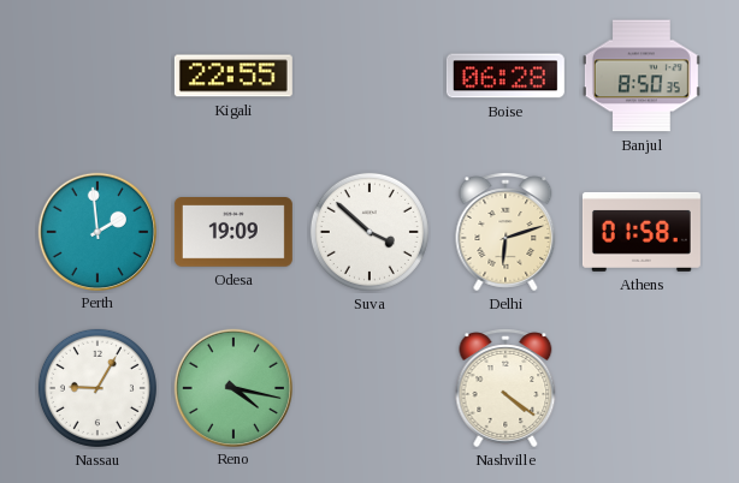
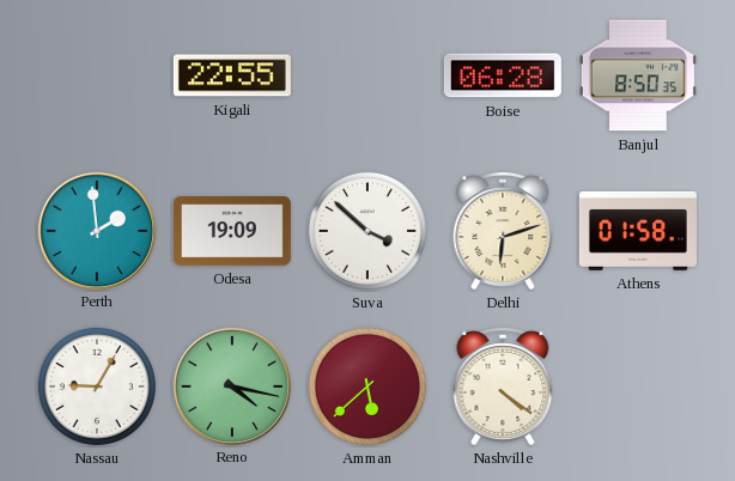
Amman: none -> 5:38 (367, 386)
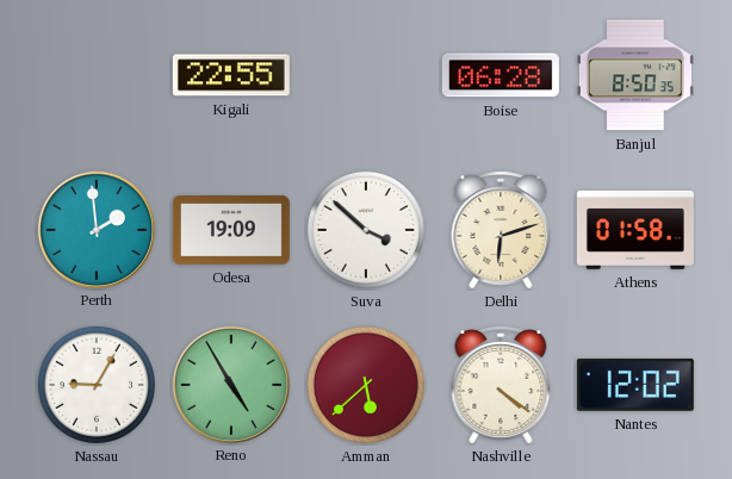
Reno: 4:17 -> 4:55 (230, 384)
Nantes: none -> 12:02 (635, 385)
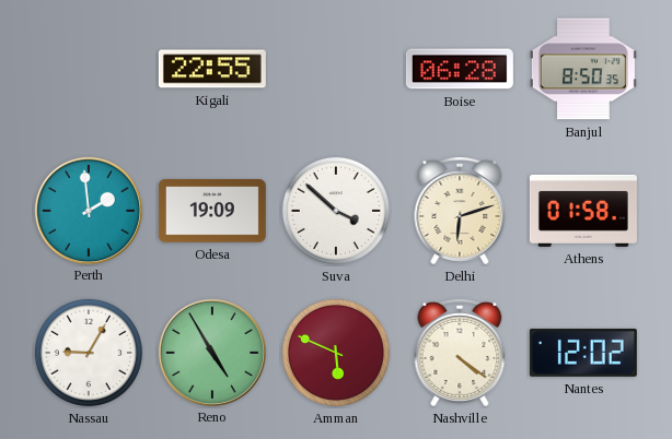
Amman: 5:38 -> 5:49 (336, 353)
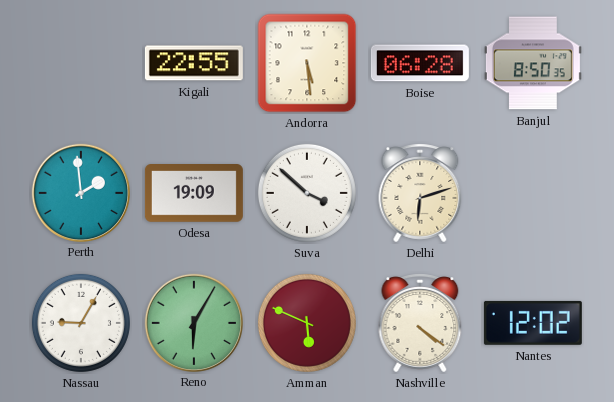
Andorra: none -> 5:29 (307, 63)
Athens: 01:58 -> none (583, 211)
Reno: 4:55 -> 6:05 (193, 322)
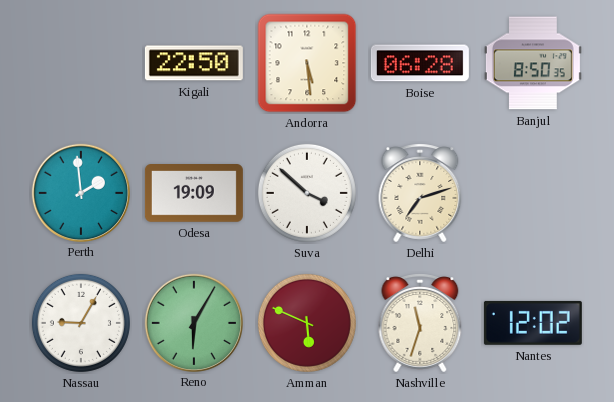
Kigali: 22:55 -> 22:50 (194, 63)
Delhi: 6:12 -> 7:12 (420, 193)
Nashville: 4:21 -> 11:33 (420, 323)
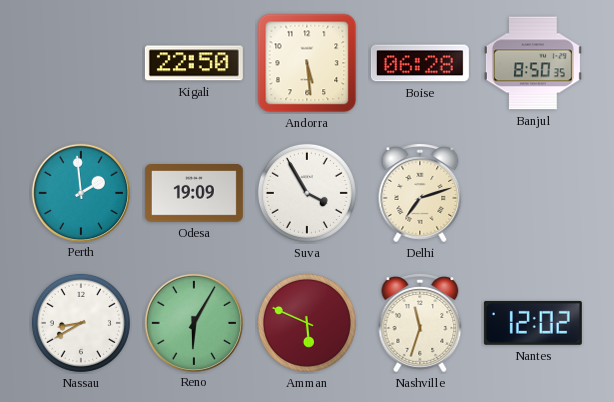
Suva: 3:52 -> 3:55 (307, 193)
Nassau: 9:05 -> 8:40 (81, 323)
